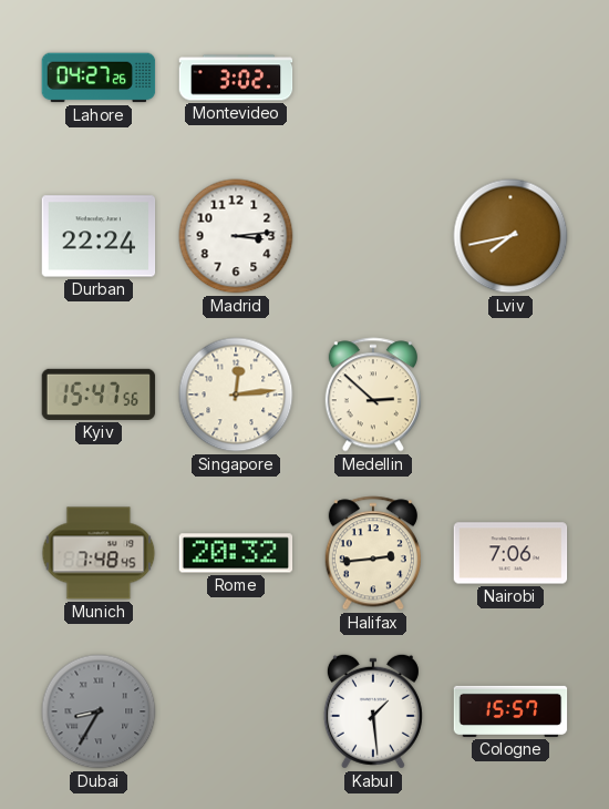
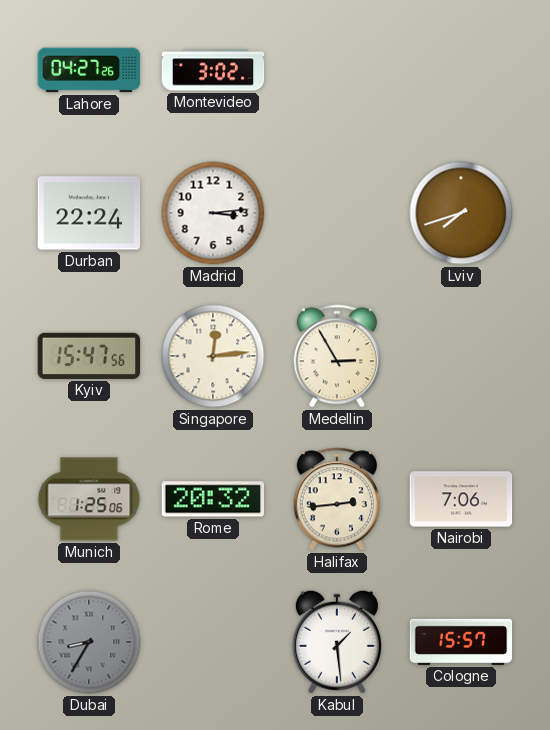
Lviv: 7:43 -> 7:42 (461, 213)
Medellin: 2:52 -> 2:55 (337, 356)
Munich: 7:48 -> 1:25 (89, 499)
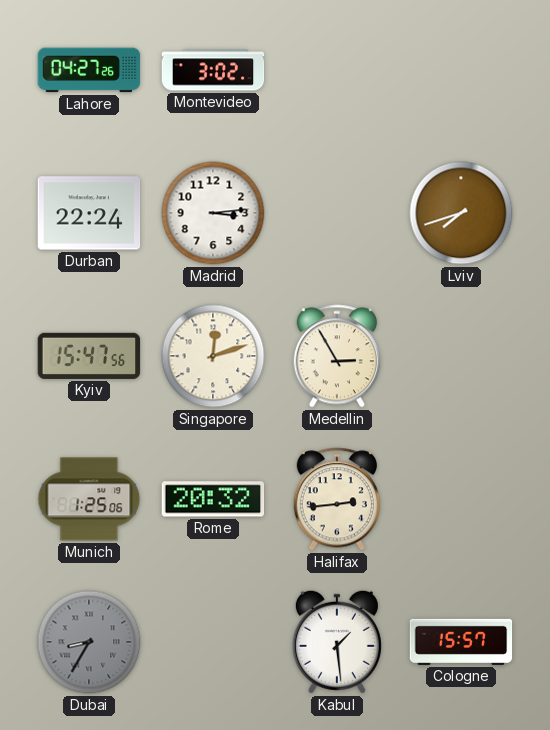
Singapore: 12:14 -> 12:12 (213, 356)
Nairobi: 7:06 -> none (461, 499)
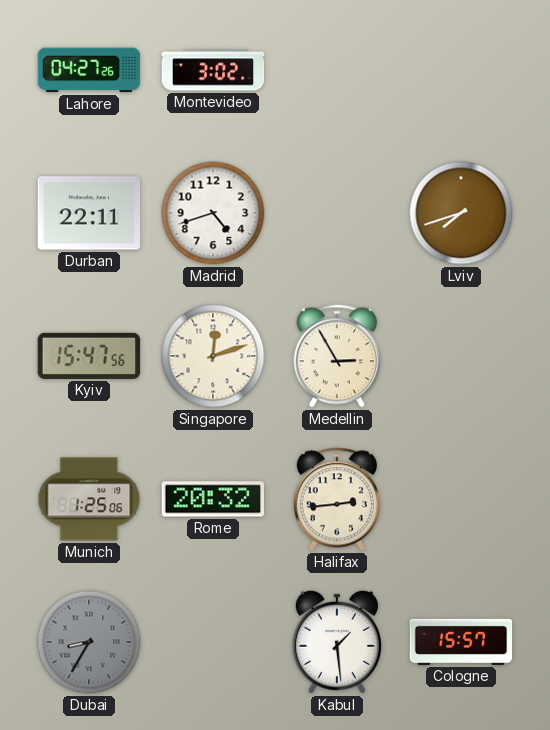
Durban: 22:24 -> 22:11 (89, 213)
Madrid: 3:14 -> 4:42 (213, 213)
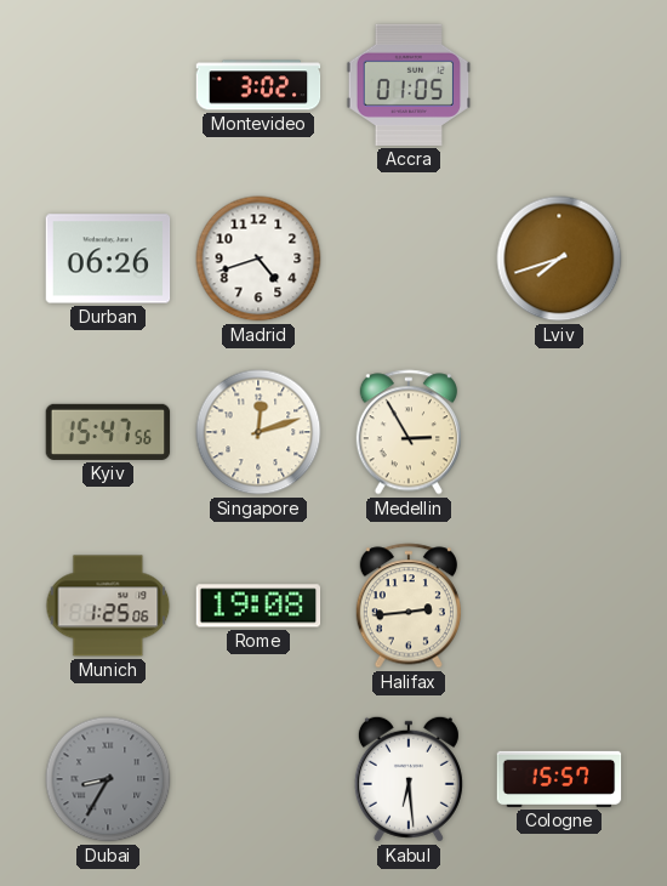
Lahore: 04:27 -> none (89, 70)
Accra: none -> 01:05 (409, 85)
Durban: 22:11 -> 06:26 (108, 259)
Rome: 20:32 -> 19:08 (258, 606)
Kabul: 1:29 -> 6:29 (409, 779)
